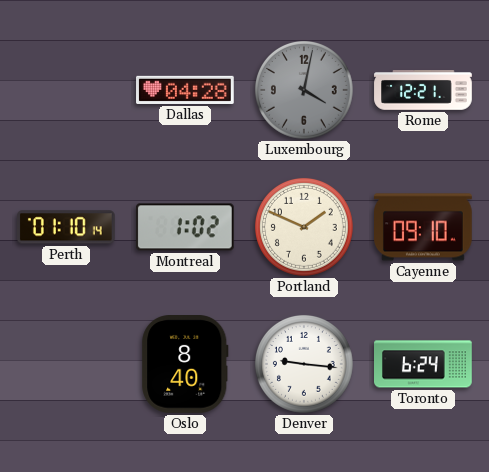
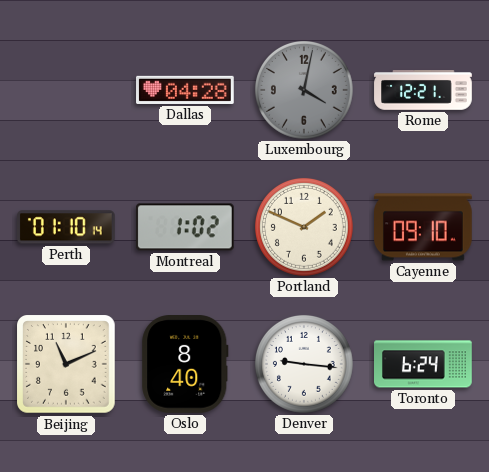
Beijing: none -> 11:11 (67, 365)
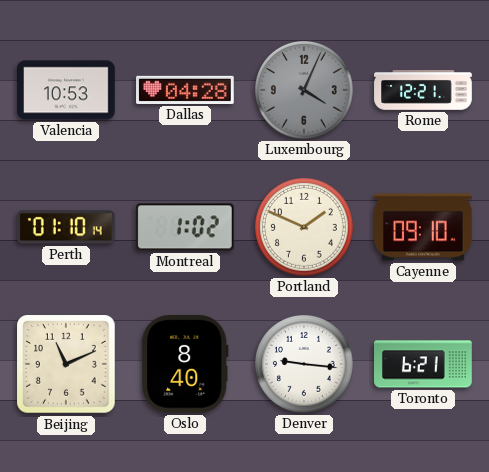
Valencia: none -> 10:53 (67, 90)
Luxembourg: 4:02 -> 4:04 (304, 90)
Toronto: 6:24 -> 6:21 (423, 364)
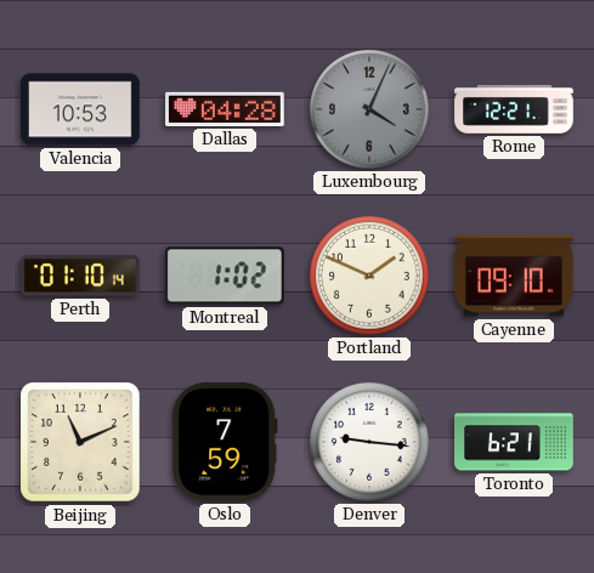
Oslo: 8:40 -> 7:59 (225, 443)
